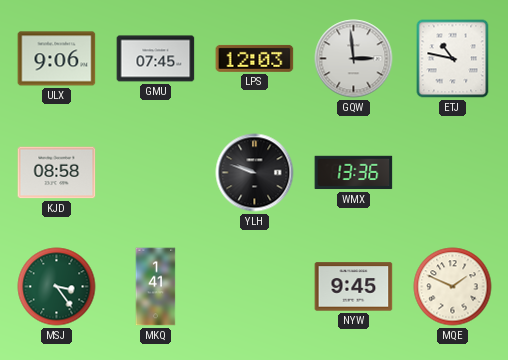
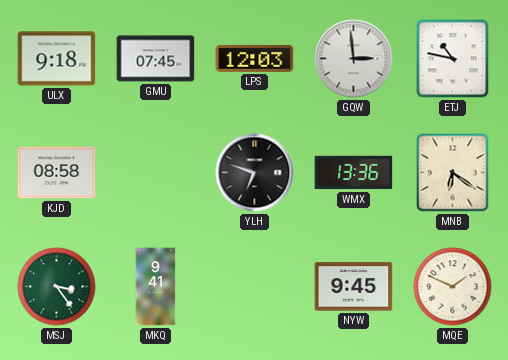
ULX: 9:06 -> 9:18 (57, 59)
YLH: 9:48 -> 6:48 (255, 173)
MNB: none -> 6:21 (453, 173)
MKQ: 1:41 -> 9:41 (156, 287)
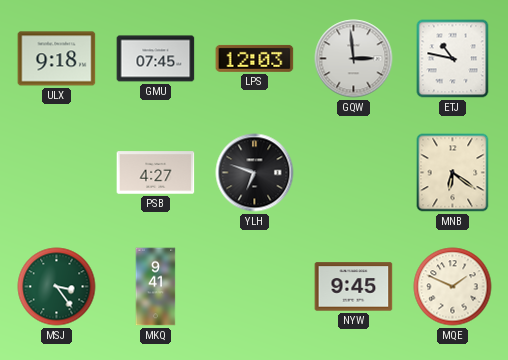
KJD: 08:58 -> none (57, 173)
PSB: none -> 4:27 (156, 173)
WMX: 13:36 -> none (354, 173)
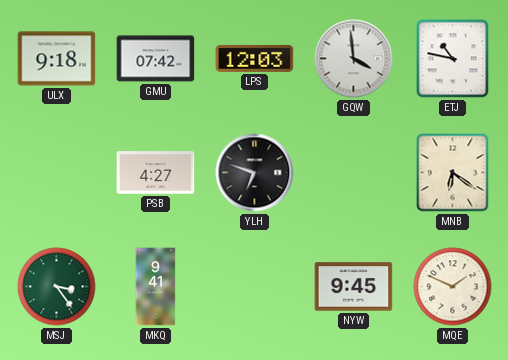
GMU: 07:45 -> 07:42 (156, 59)
GQW: 2:59 -> 3:59 (354, 59)
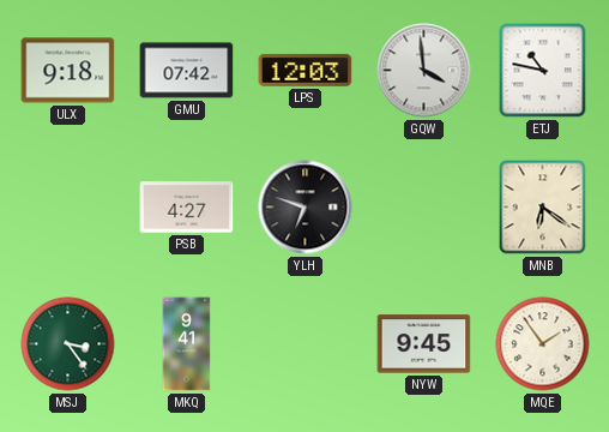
MQE: 1:49 -> 1:54 (543, 344)
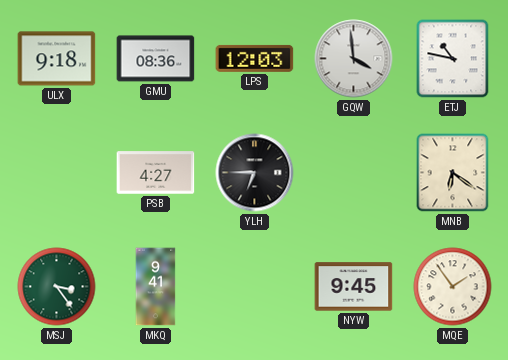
GMU: 07:42 -> 08:36 (156, 59)
YLH: 6:48 -> 6:45 (255, 173)
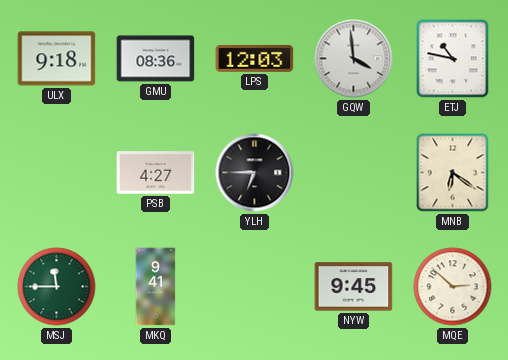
MSJ: 3:24 -> 11:45 (57, 287)
MQE: 1:54 -> 2:52 (453, 287)
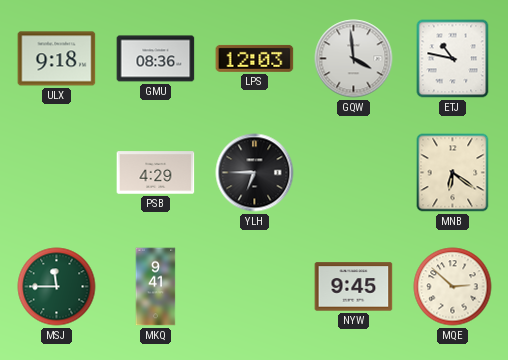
PSB: 4:27 -> 4:29 (156, 173)
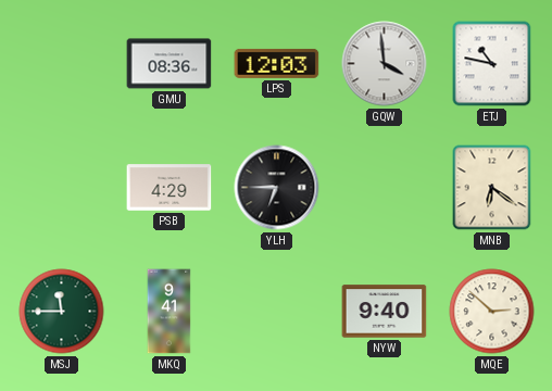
ULX: 9:18 -> none (57, 59)
NYW: 9:45 -> 9:40 (385, 312)
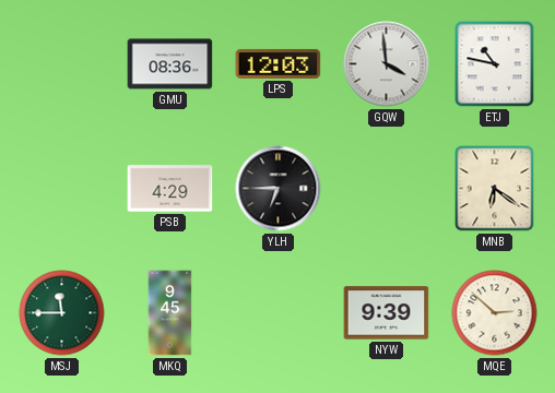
MKQ: 9:41 -> 9:45 (170, 313)
NYW: 9:40 -> 9:39 (387, 313)
